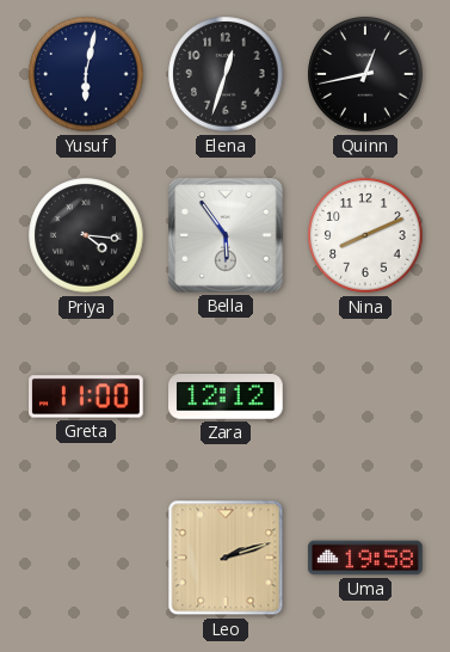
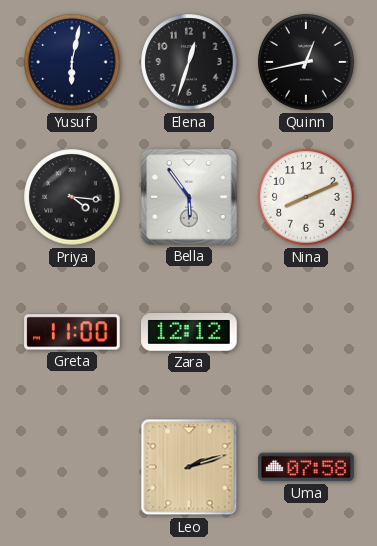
Uma: 19:58 -> 07:58 (306, 467)
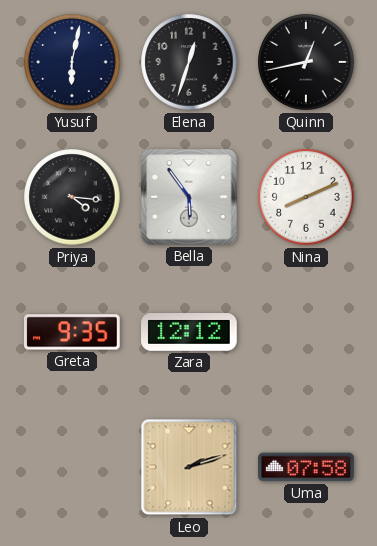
Greta: 11:00 -> 9:35 (72, 332)
